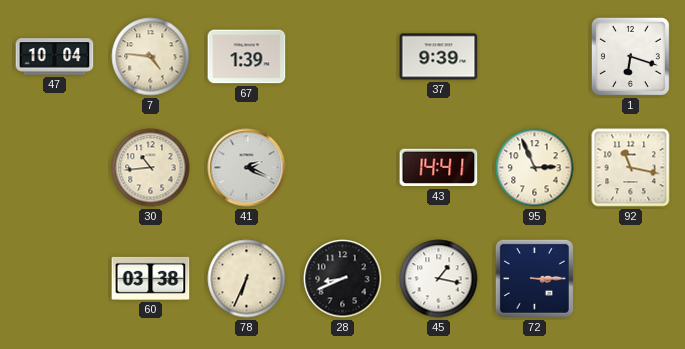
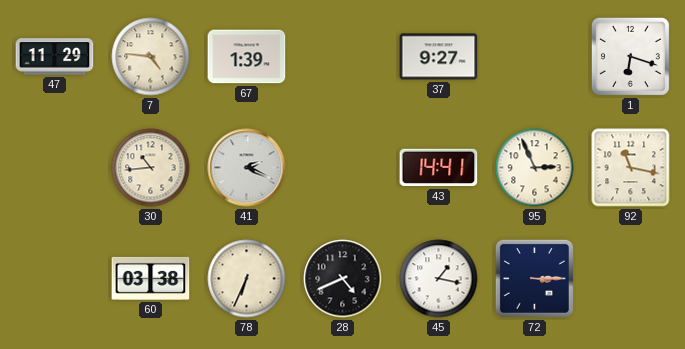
47: 10:04 -> 11:29 (55, 57)
37: 9:39 -> 9:27 (439, 57)
28: 8:41 -> 4:41 (343, 279)
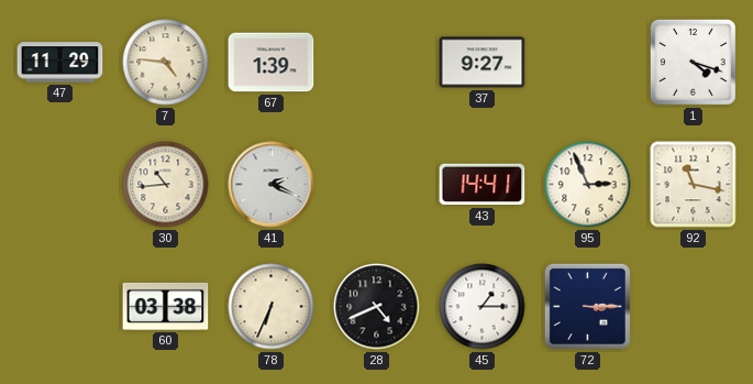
1: 6:18 -> 4:18 (693, 62)
45: 1:17 -> 1:15 (483, 307)
